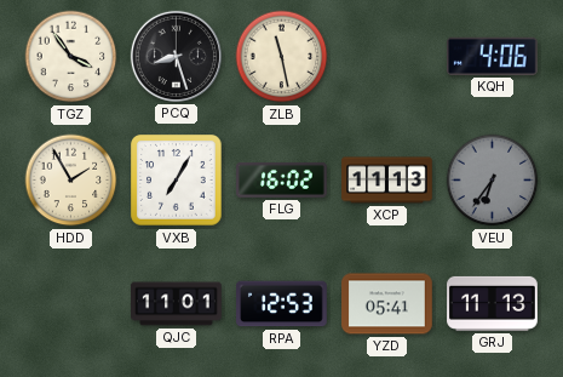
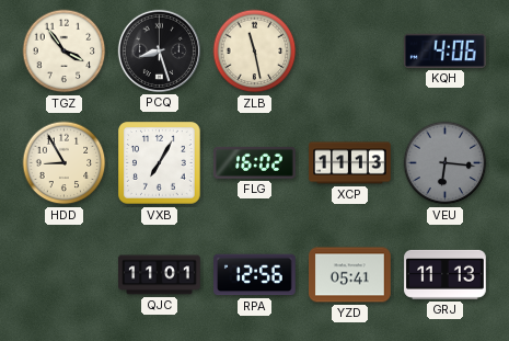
HDD: 1:55 -> 8:55 (65, 163)
VEU: 6:36 -> 6:16 (446, 163)
RPA: 12:53 -> 12:56 (255, 275)
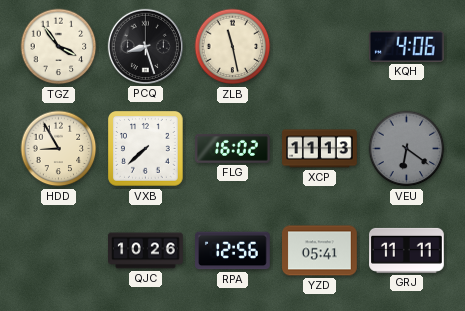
VXB: 7:05 -> 7:38 (146, 149)
VEU: 6:16 -> 6:21 (407, 149)
QJC: 11:01 -> 10:26 (146, 251)
GRJ: 11:13 -> 11:11 (407, 250)
